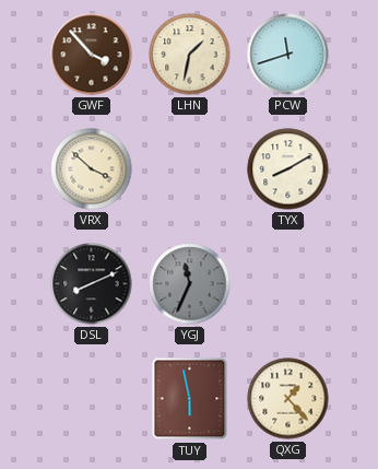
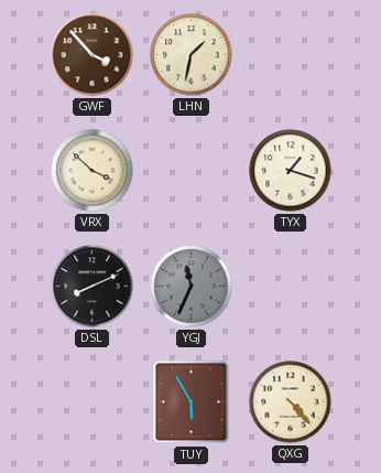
PCW: 11:42 -> none (288, 55)
TYX: 8:10 -> 1:18 (291, 171)
TUY: 5:58 -> 5:55 (192, 402)
QXG: 1:23 -> 4:23 (291, 402)
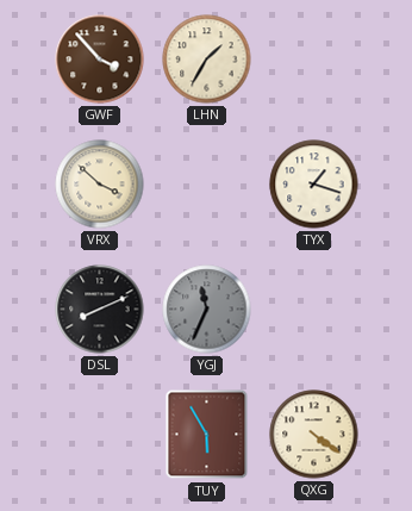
LHN: 1:32 -> 1:35 (207, 60)
QXG: 4:23 -> 4:21 (314, 435)
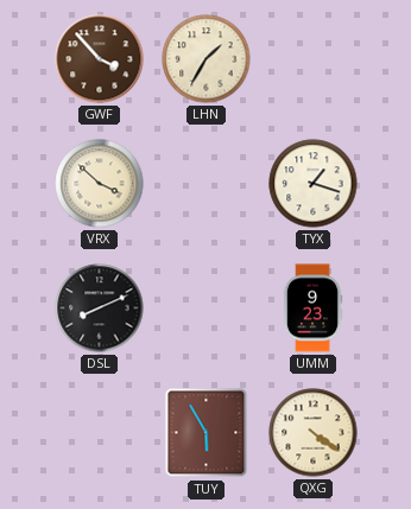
YGJ: 11:34 -> none (207, 310)
UMM: none -> 9:23 (312, 308)
